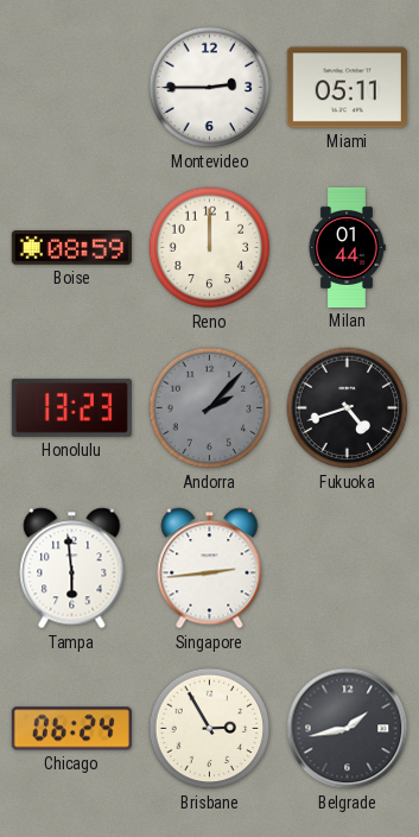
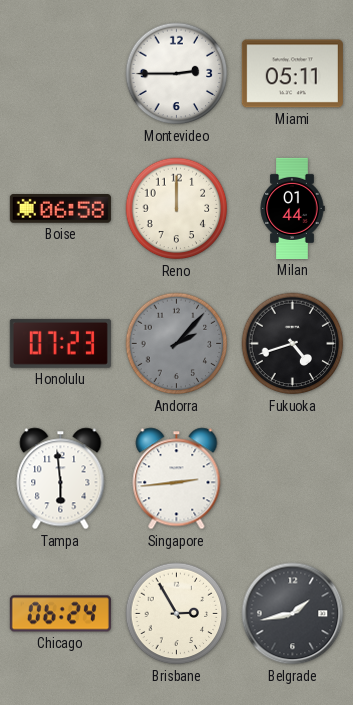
Boise: 08:59 -> 06:58 (60, 209)
Honolulu: 13:23 -> 07:23 (60, 343)
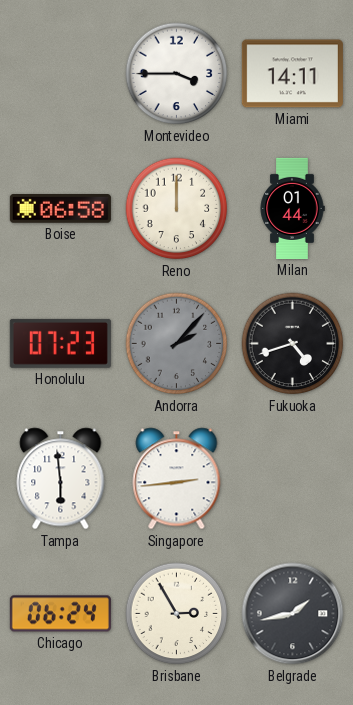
Montevideo: 2:45 -> 3:45 (177, 74)
Miami: 05:11 -> 14:11 (292, 74)
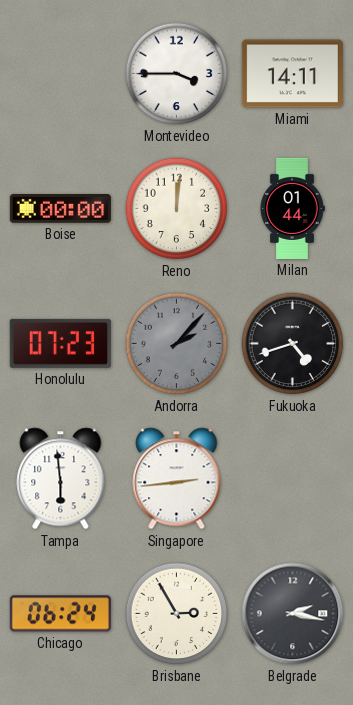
Boise: 06:58 -> 00:00 (60, 209)
Reno: 12:00 -> 12:01 (177, 209)
Belgrade: 1:43 -> 2:17 (293, 614)
